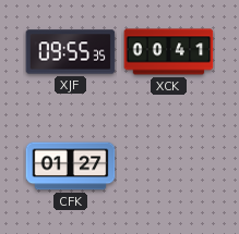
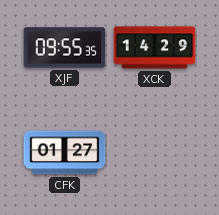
XCK: 00:41 -> 14:29 (155, 48)
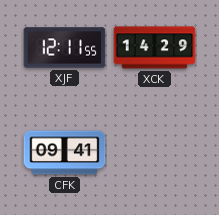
XJF: 09:55 -> 12:11 (65, 48)
CFK: 01:27 -> 09:41 (65, 153)
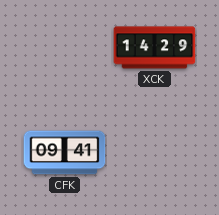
XJF: 12:11 -> none (65, 48)
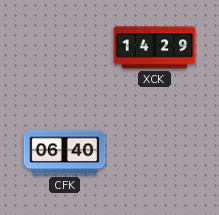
CFK: 09:41 -> 06:40 (65, 153)
